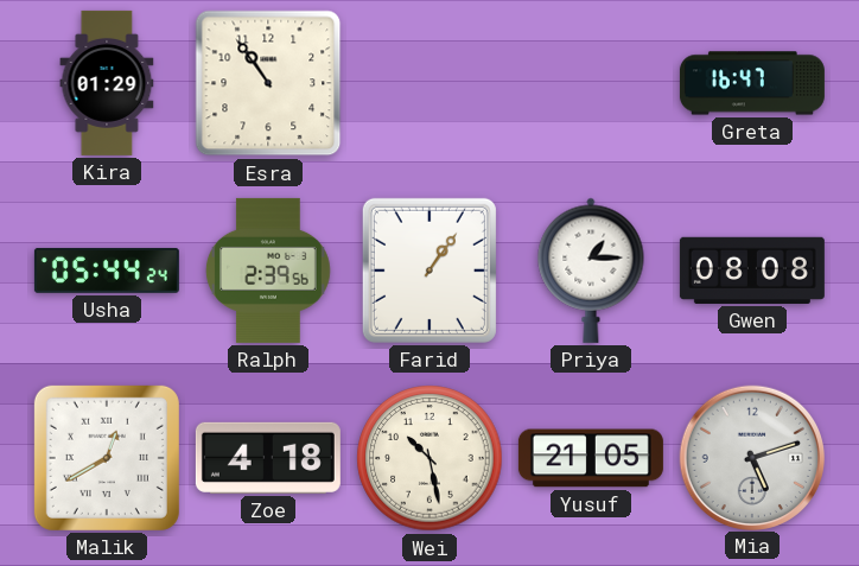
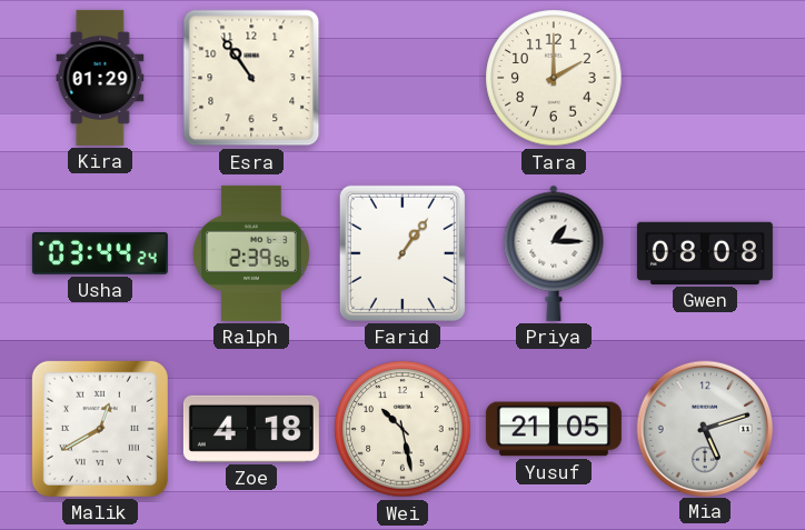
Tara: none -> 2:00 (554, 78)
Greta: 16:47 -> none (752, 83)
Usha: 05:44 -> 03:44 (100, 253)
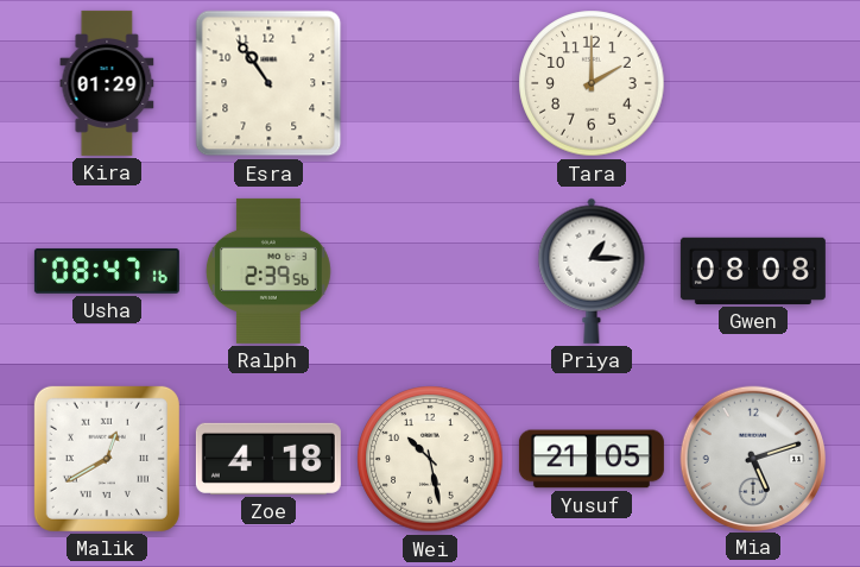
Usha: 03:44 -> 08:47 (107, 271)
Farid: 1:06 -> none (402, 253)
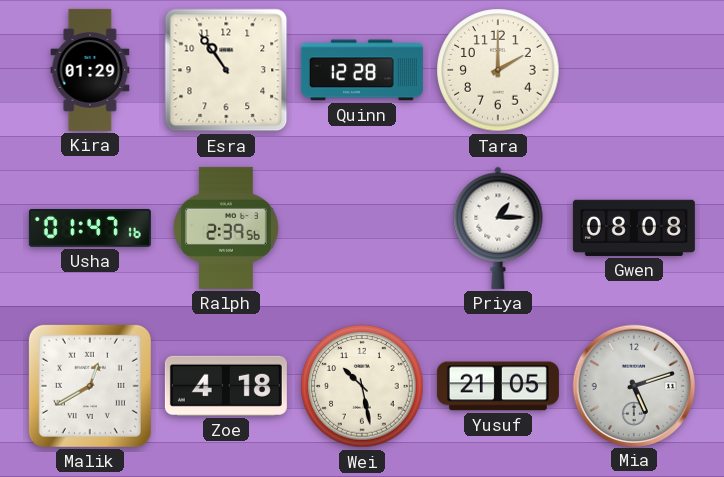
Quinn: none -> 12:28 (362, 70)
Usha: 08:47 -> 01:47 (90, 228)
